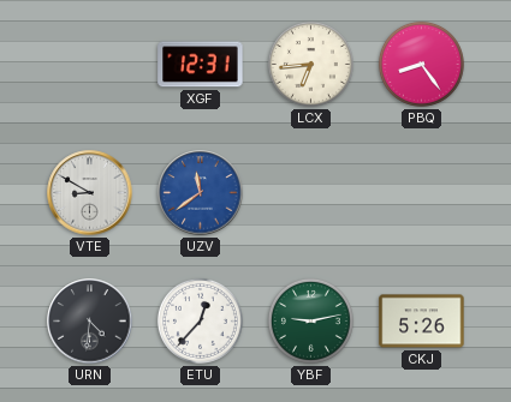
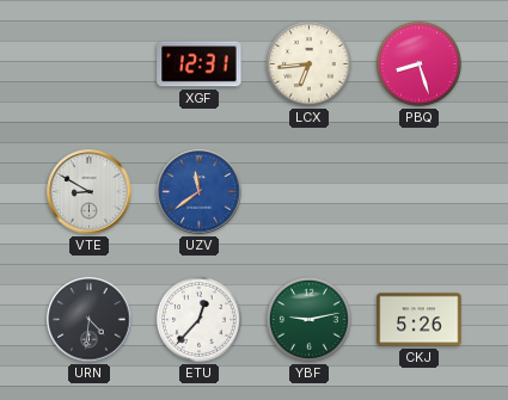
PBQ: 8:24 -> 8:27 (418, 63)
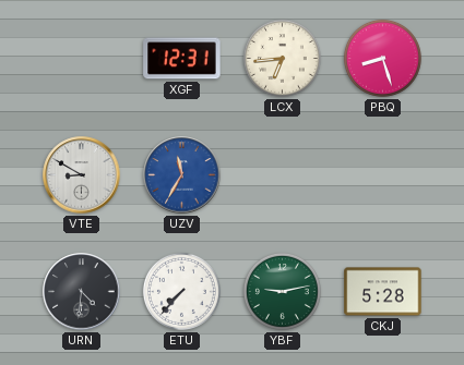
UZV: 11:39 -> 11:35 (182, 175)
ETU: 12:37 -> 7:37 (181, 291)
CKJ: 5:26 -> 5:28 (383, 292)
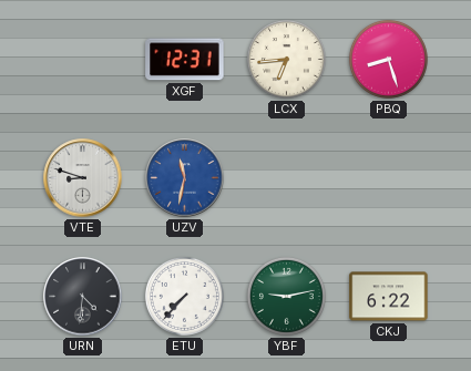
VTE: 8:50 -> 8:48 (83, 178)
UZV: 11:35 -> 11:32 (185, 178)
CKJ: 5:28 -> 6:22 (389, 297)
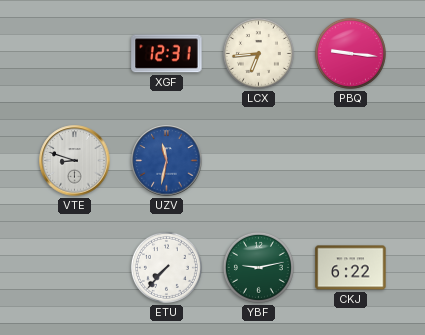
PBQ: 8:27 -> 9:16 (350, 53)
URN: 4:31 -> none (83, 297)
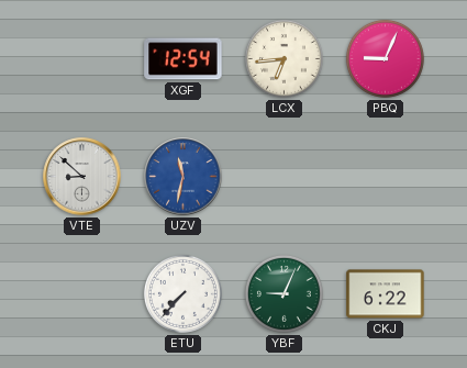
XGF: 12:31 -> 12:54 (184, 59)
PBQ: 9:16 -> 9:04 (385, 58)
VTE: 8:48 -> 8:52 (82, 177)
YBF: 9:13 -> 9:04 (283, 293)
